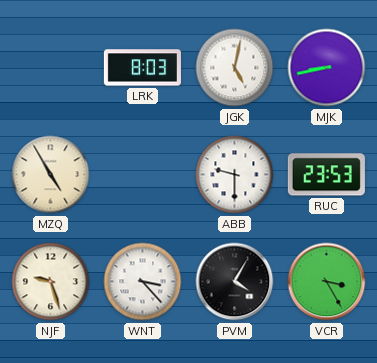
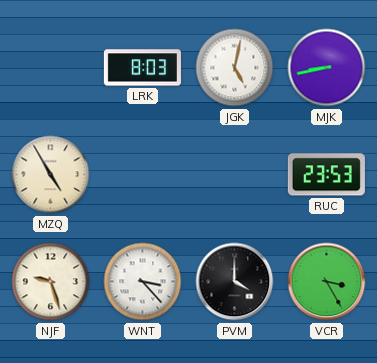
ABB: 9:30 -> none (235, 175)
PVM: 4:05 -> 4:00 (235, 282)
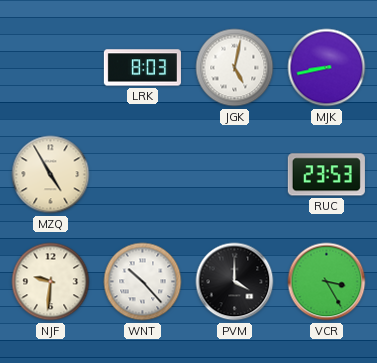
NJF: 9:27 -> 9:31 (51, 282)
WNT: 3:23 -> 10:23 (143, 282)
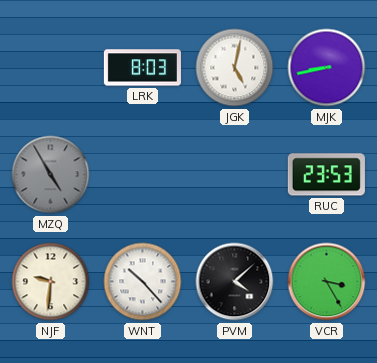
MZQ dial: cream -> grey (51, 175)
PVM: 4:00 -> 4:08 (235, 282)
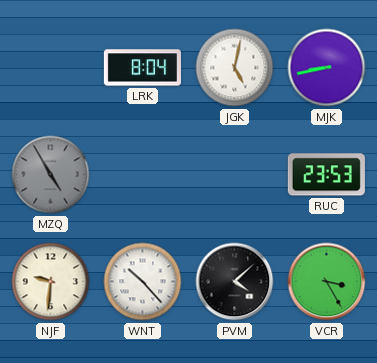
LRK: 8:03 -> 8:04 (142, 68)
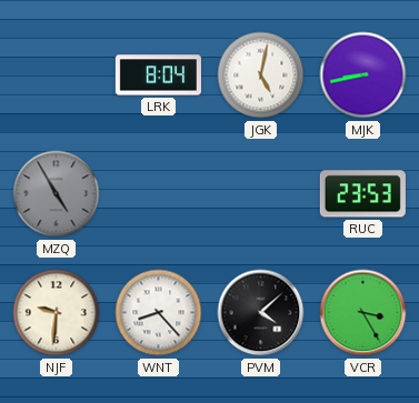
WNT: 10:23 -> 8:23 (159, 313)
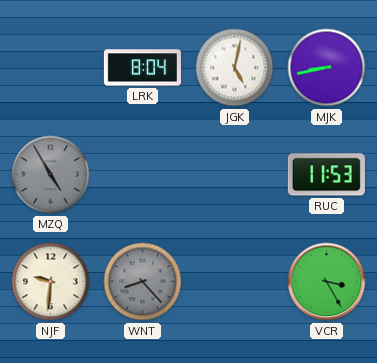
RUC: 23:53 -> 11:53 (326, 175)
WNT dial: white -> grey (143, 282)
PVM: 4:08 -> none (261, 313)
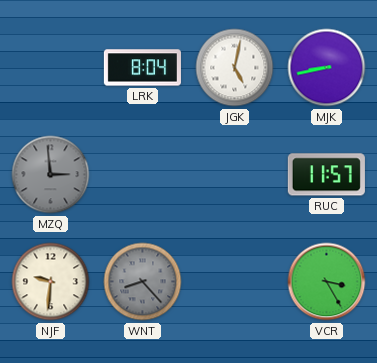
MZQ: 4:55 -> 2:59 (51, 175)
RUC: 11:53 -> 11:57 (326, 175)
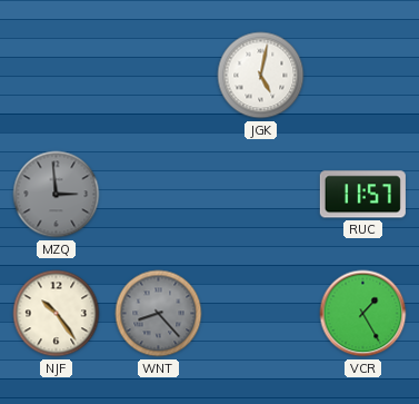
LRK: 8:04 -> none (142, 68)
MJK: 8:43 -> none (327, 68)
NJF: 9:31 -> 10:24 (57, 314)
VCR: 3:25 -> 1:25 (363, 314)
